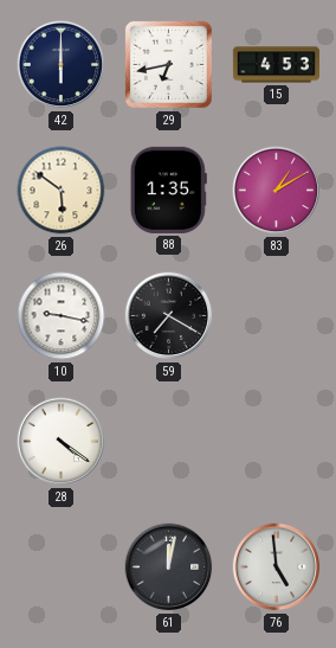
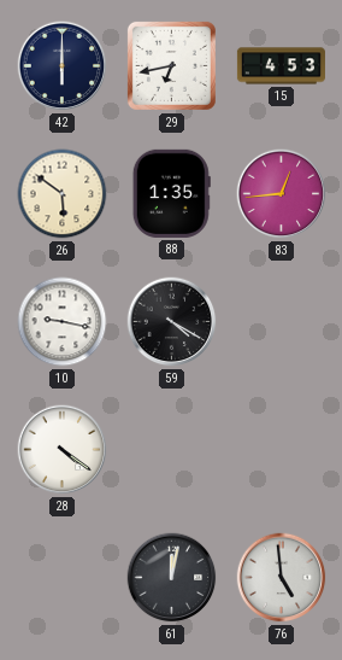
83: 1:10 -> 12:44 (282, 194)
59: 7:20 -> 4:20 (172, 322)
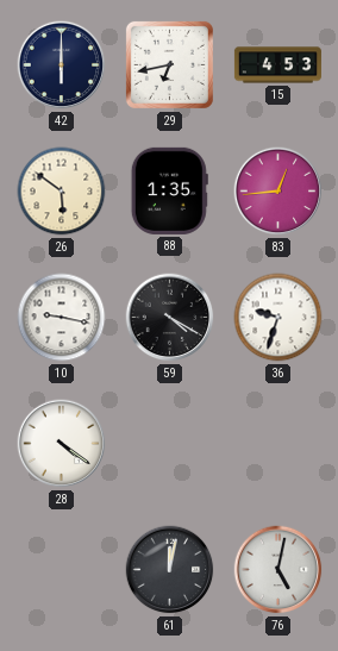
36: none -> 9:33 (278, 318)
76: 4:59 -> 5:02 (278, 570)
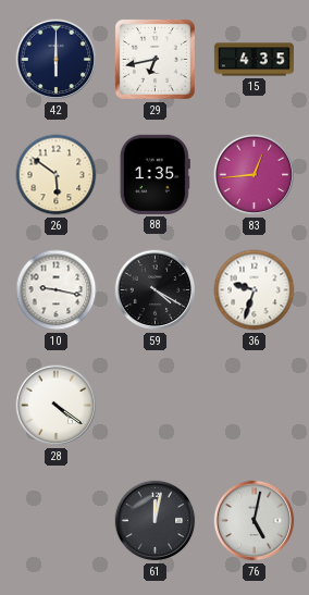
15: 4:53 -> 4:35 (254, 60)
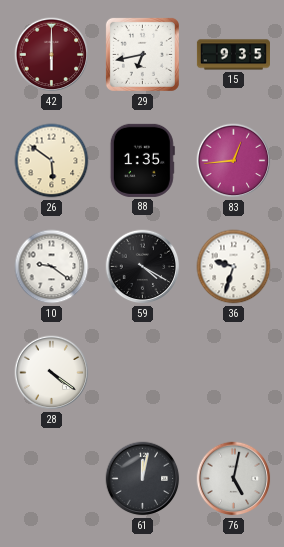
42 dial: navy -> burgundy (52, 55)
15: 4:35 -> 9:35 (233, 55)
10: 9:17 -> 9:21 (52, 267)
